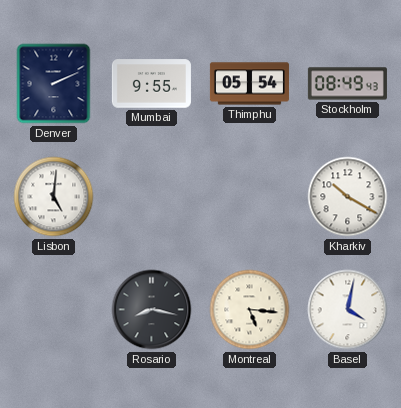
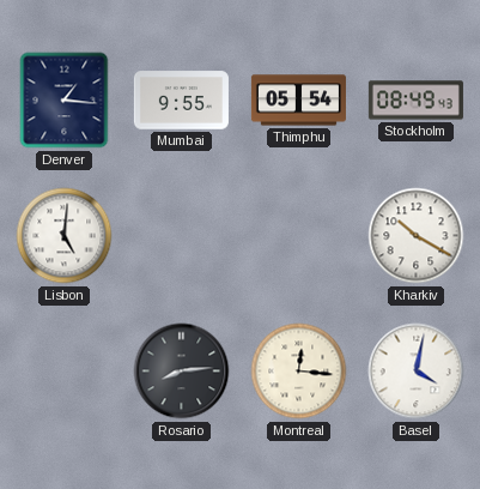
Denver: 2:11 -> 1:16 (65, 101)
Rosario: 8:17 -> 8:14 (182, 372)
Montreal: 5:16 -> 12:16 (299, 372)
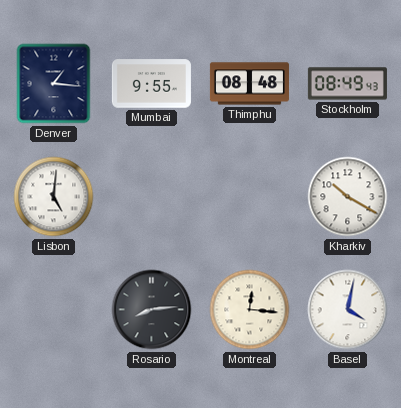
Thimphu: 05:54 -> 08:48 (249, 84)
